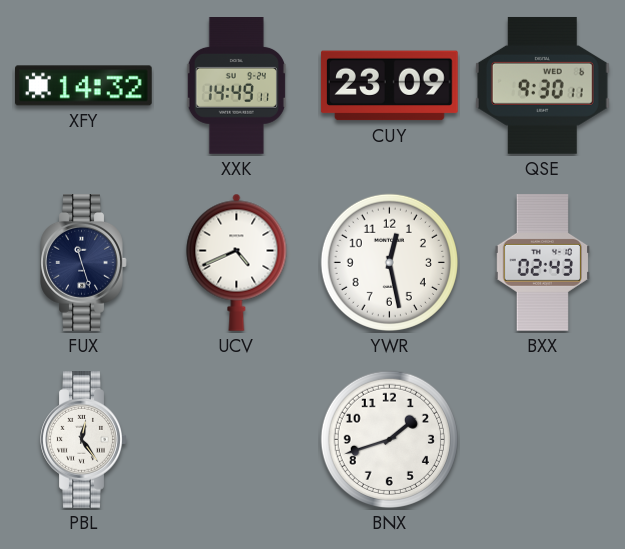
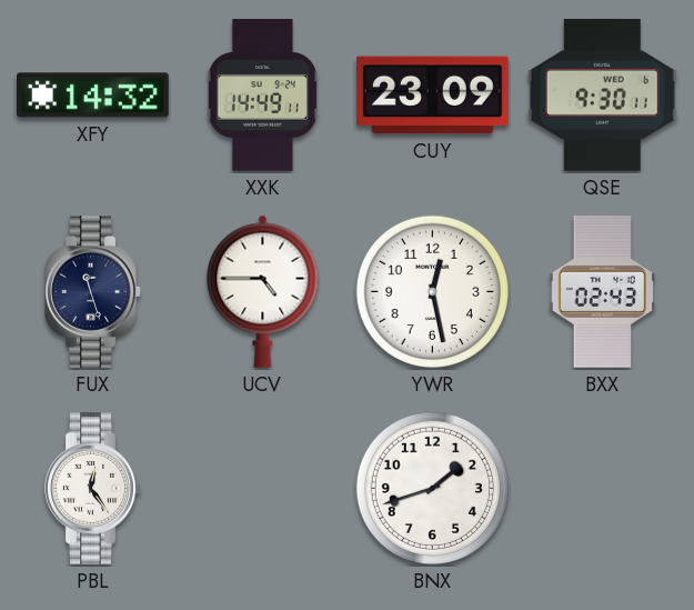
UCV: 4:41 -> 4:45 (263, 291)
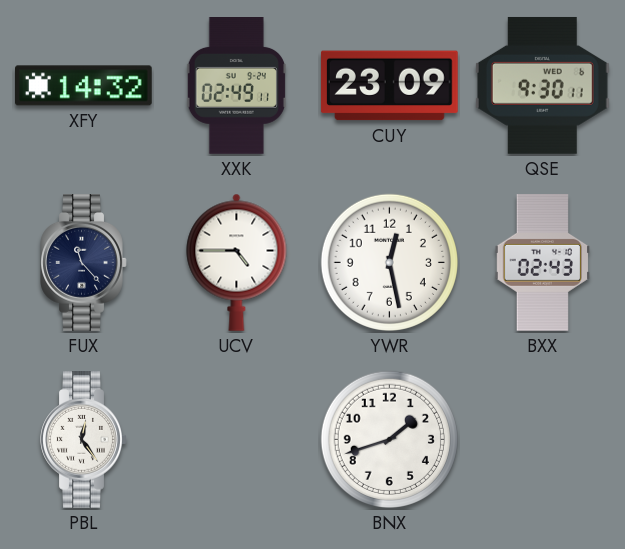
XXK: 14:49 -> 02:49 (236, 86)
FUX: 11:27 -> 11:23 (84, 263)
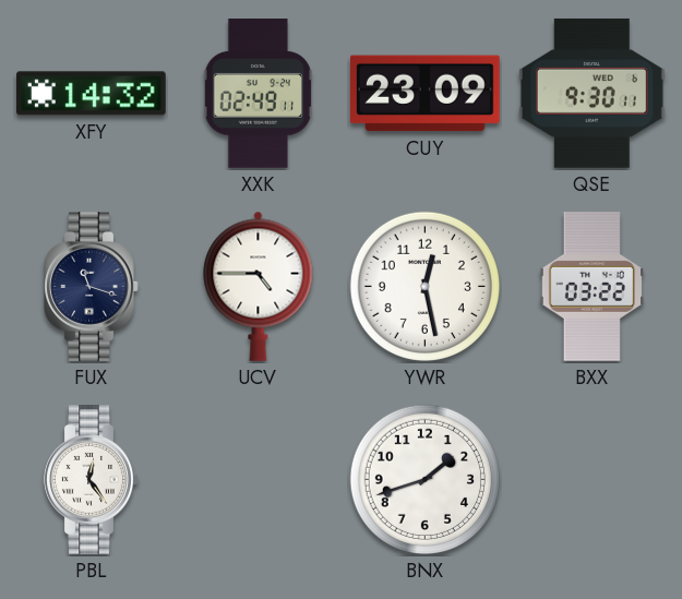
FUX: 11:23 -> 11:18 (92, 287)
BXX: 02:43 -> 03:22 (591, 287)
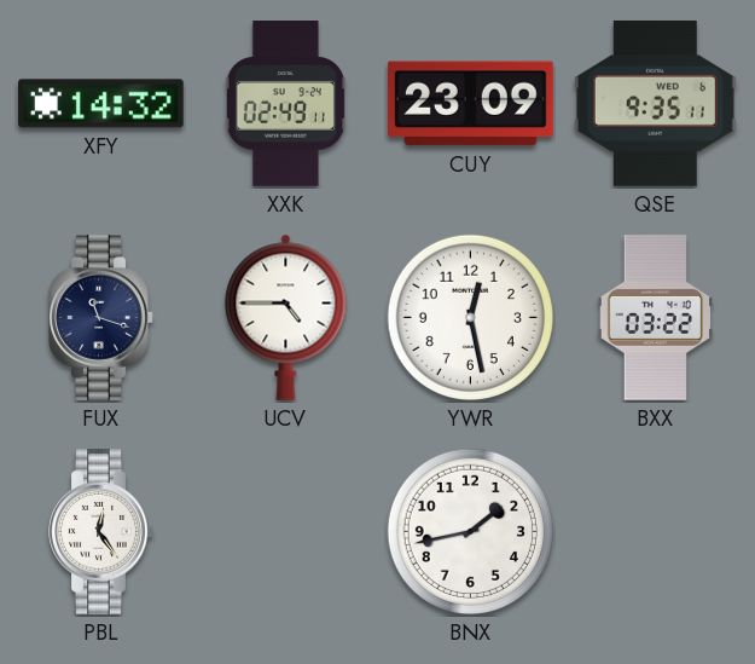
QSE: 9:30 -> 9:35 (655, 103)
BNX: 1:42 -> 1:43 (470, 531)
